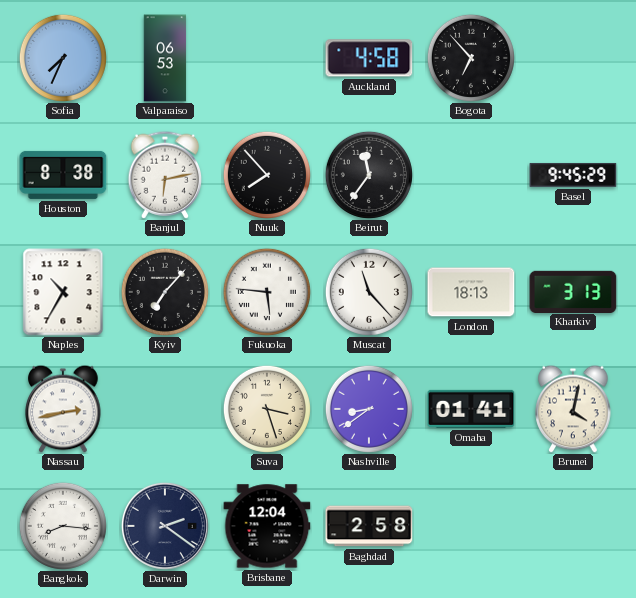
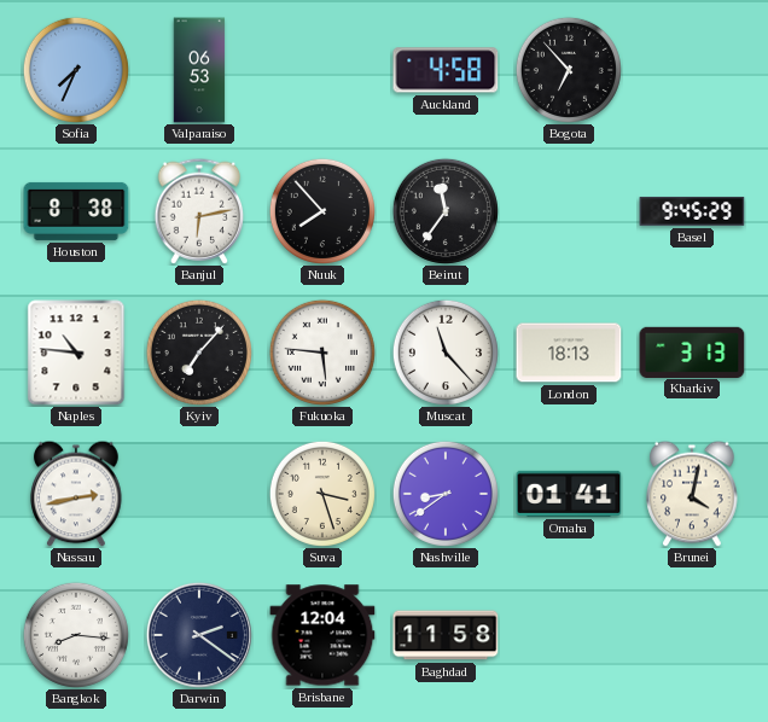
Naples: 10:35 -> 10:46 (76, 353)
Baghdad: 2:58 -> 11:58 (446, 635)
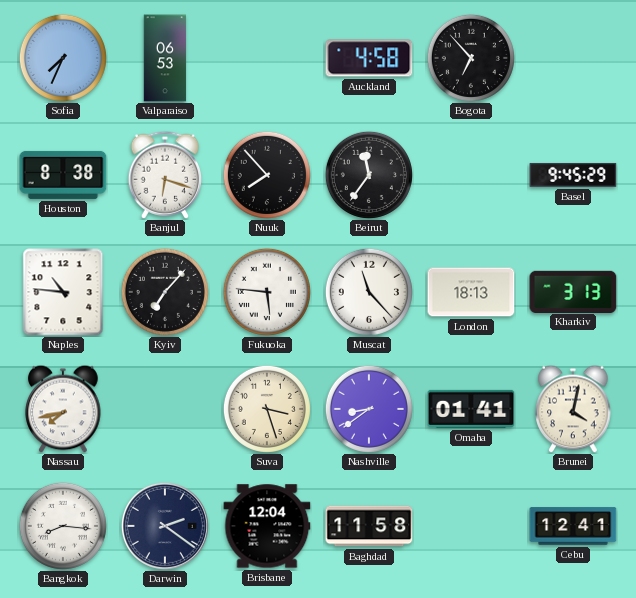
Banjul: 6:13 -> 6:18 (165, 175)
Nassau: 2:43 -> 7:43 (63, 409)
Cebu: none -> 12:41 (573, 526)
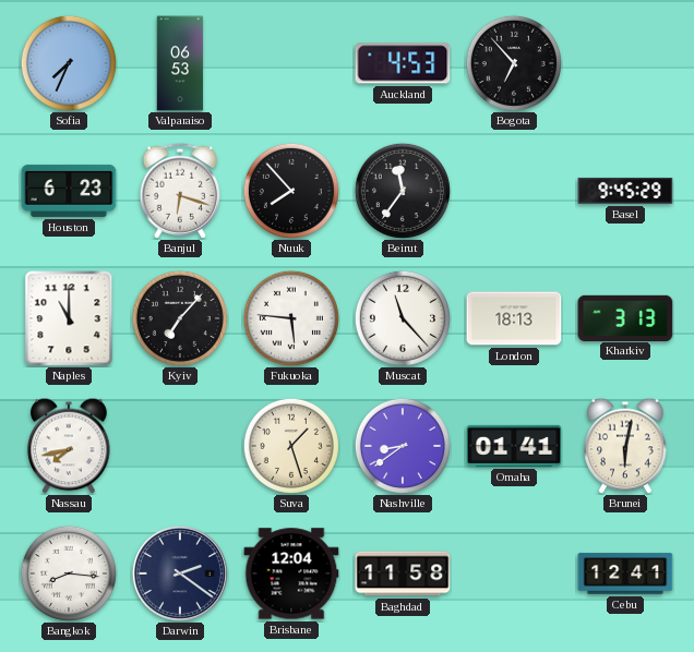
Auckland: 4:58 -> 4:53 (403, 63)
Houston: 8:38 -> 6:23 (69, 191)
Naples: 10:46 -> 11:00 (69, 318)
Suva: 3:27 -> 1:27 (291, 446)
Brunei: 4:02 -> 6:02 (625, 446)
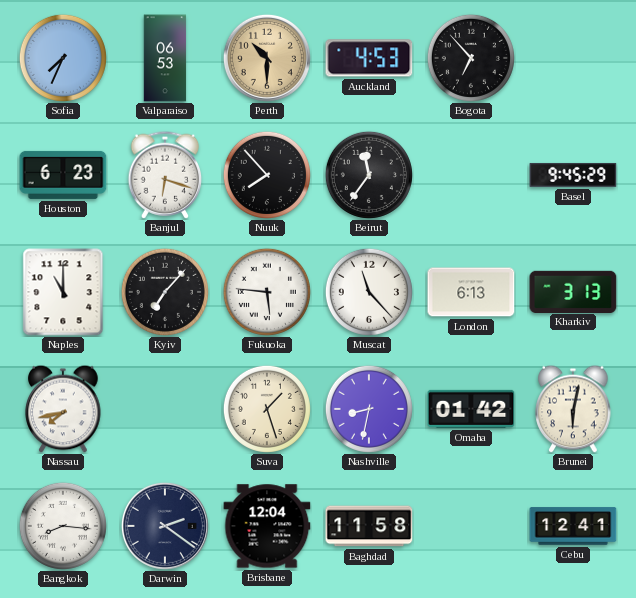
Perth: none -> 10:30 (267, 58)
London: 18:13 -> 6:13 (471, 292)
Nashville: 8:39 -> 8:32 (369, 409)
Omaha: 01:41 -> 01:42 (471, 409)
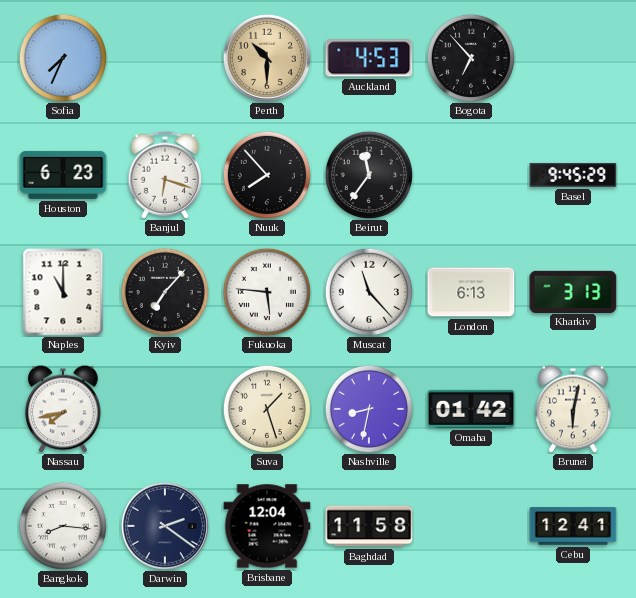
Valparaiso: 06:53 -> none (165, 58)
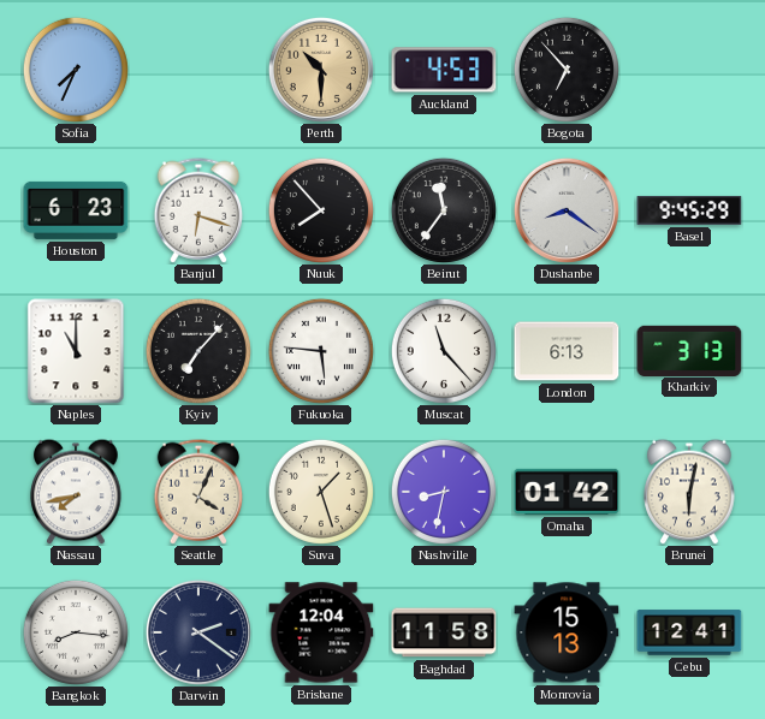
Dushanbe: none -> 8:21 (567, 210)
Seattle: none -> 4:04 (198, 492)
Monrovia: none -> 15:13 (567, 632)
